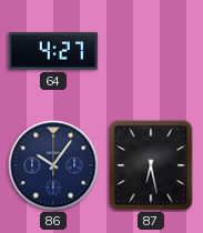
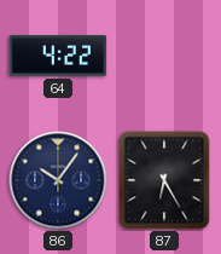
64: 4:27 -> 4:22 (58, 56)
87: 6:28 -> 6:25 (164, 180)
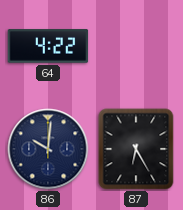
86: 10:06 -> 10:01 (48, 149)
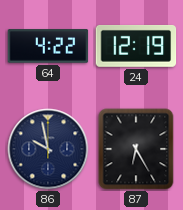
24: none -> 12:19 (136, 46)
86: 10:01 -> 9:58 (48, 149)
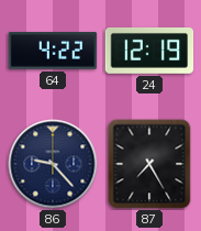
86: 9:58 -> 9:23 (53, 164)
87: 6:25 -> 7:25 (149, 164)
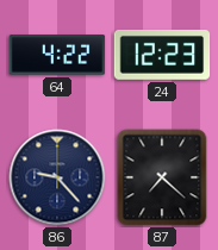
24: 12:19 -> 12:23 (162, 55)
87: 7:25 -> 7:22 (162, 177)
